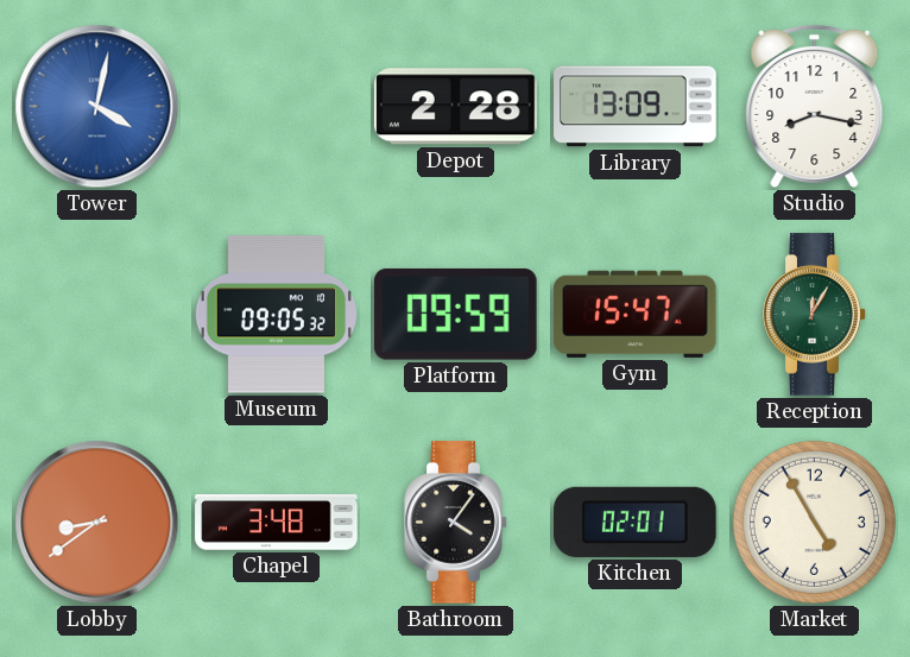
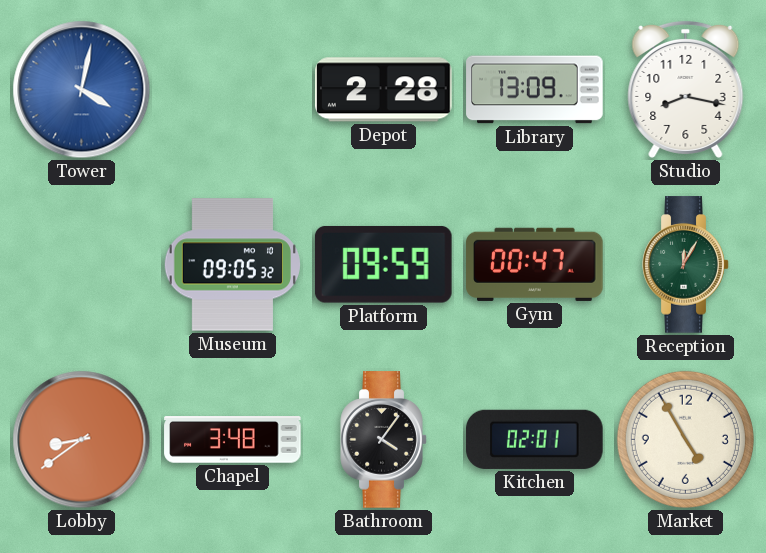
Gym: 15:47 -> 00:47 (535, 264)
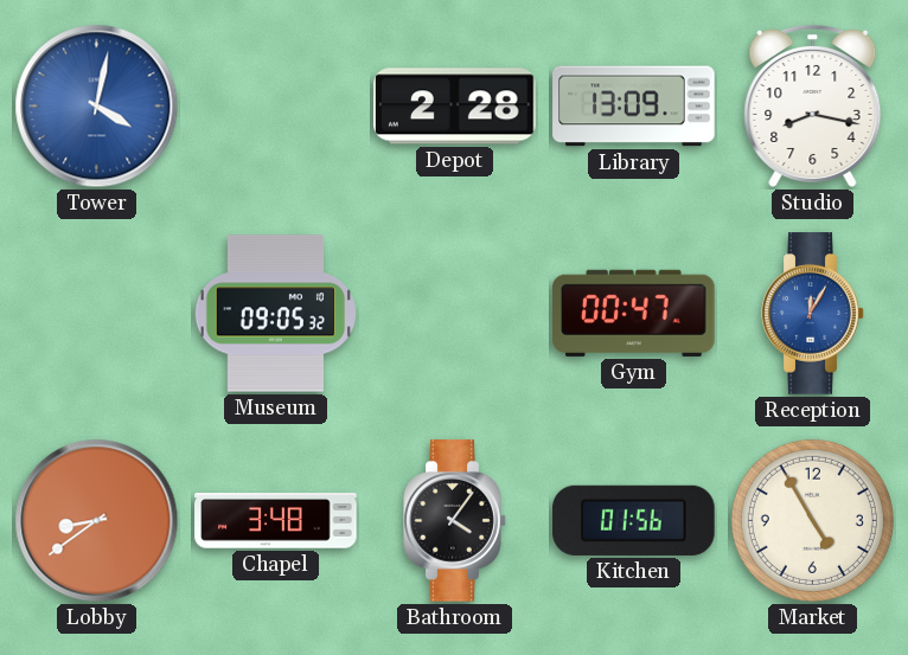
Platform: 09:59 -> none (383, 264)
Reception dial: green -> blue (813, 314)
Kitchen: 02:01 -> 01:56 (634, 520)
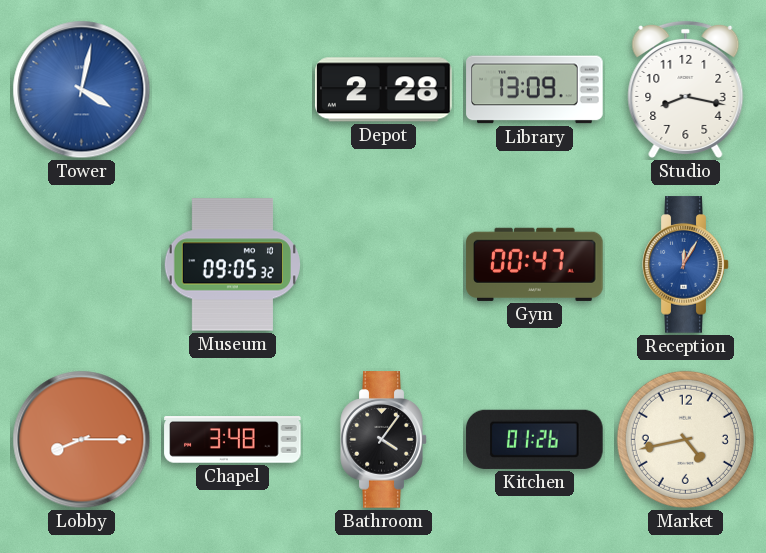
Lobby: 8:39 -> 8:15 (82, 440)
Kitchen: 01:56 -> 01:26 (535, 439)
Market: 4:55 -> 4:43 (685, 439)
